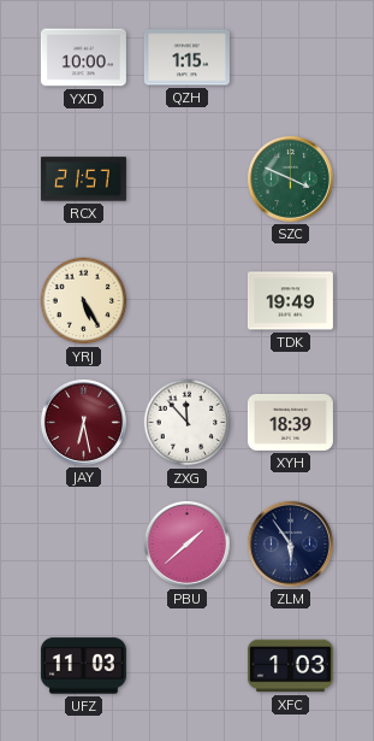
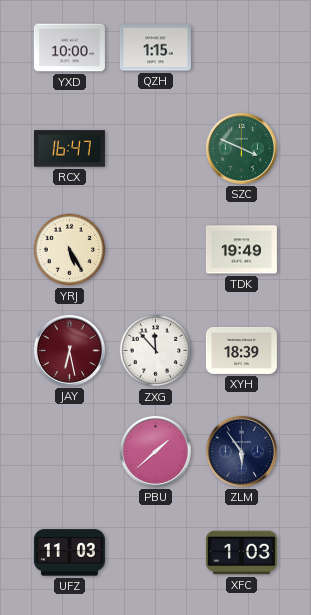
RCX: 21:57 -> 16:47 (69, 149)
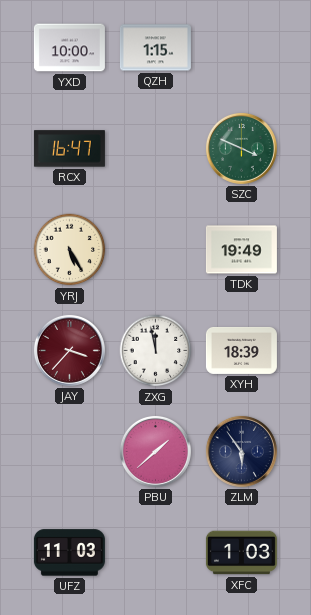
JAY: 6:28 -> 3:37 (69, 350)
ZXG: 11:53 -> 11:58 (156, 351)
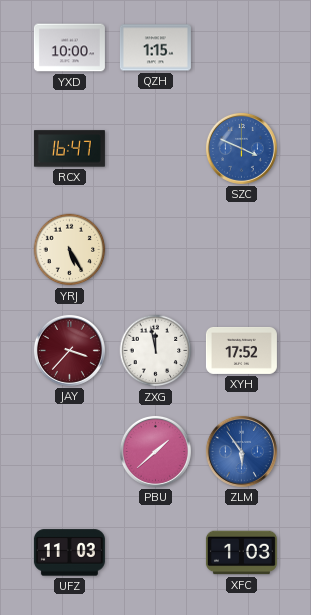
SZC dial: green -> blue (241, 148)
TDK: 19:49 -> none (241, 250)
XYH: 18:39 -> 17:52 (241, 350)
ZLM dial: navy -> blue (241, 451)
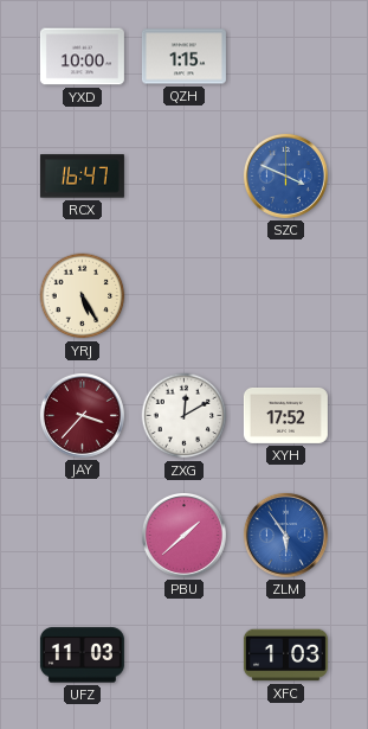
ZXG: 11:58 -> 12:10 (185, 416)
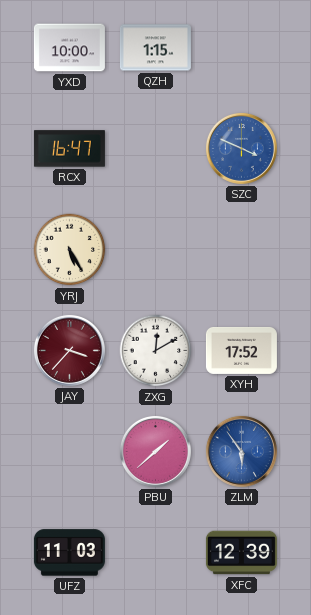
XFC: 1:03 -> 12:39 (241, 553)
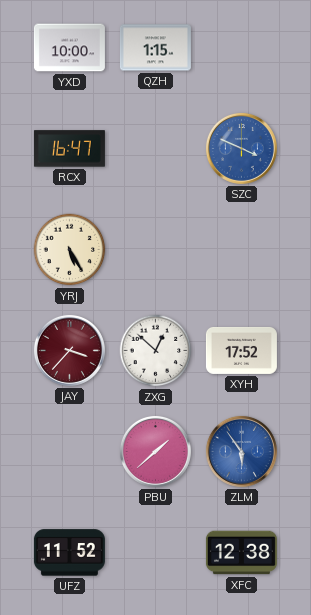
ZXG: 12:10 -> 12:52 (156, 351)
UFZ: 11:03 -> 11:52 (69, 553)
XFC: 12:39 -> 12:38 (241, 553)
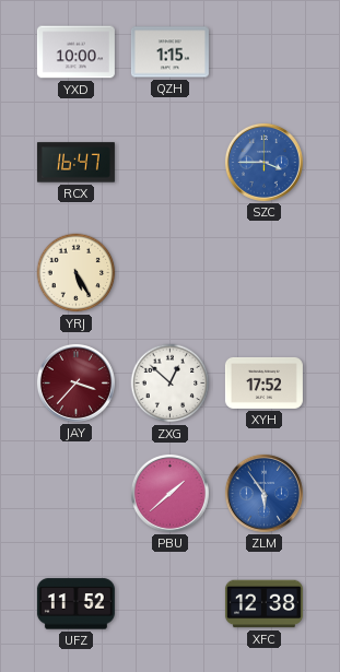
SZC: 3:49 -> 3:45 (263, 162)
